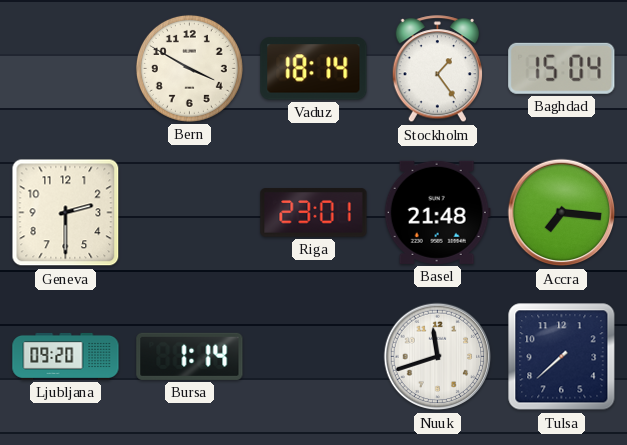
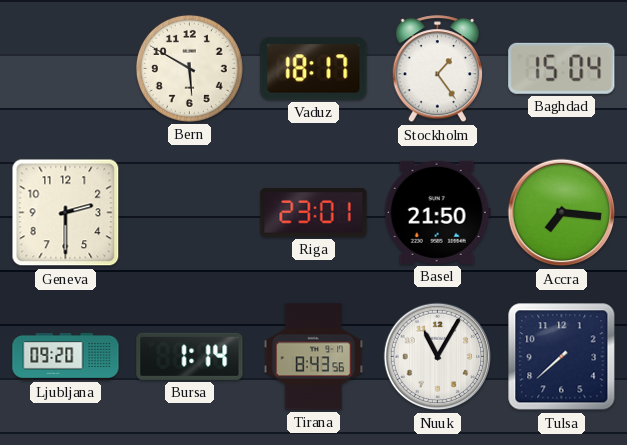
Bern: 3:50 -> 5:50 (189, 68)
Vaduz: 18:14 -> 18:17 (314, 69)
Basel: 21:48 -> 21:50 (437, 212)
Tirana: none -> 8:43 (314, 357)
Nuuk: 11:42 -> 11:05 (438, 357)
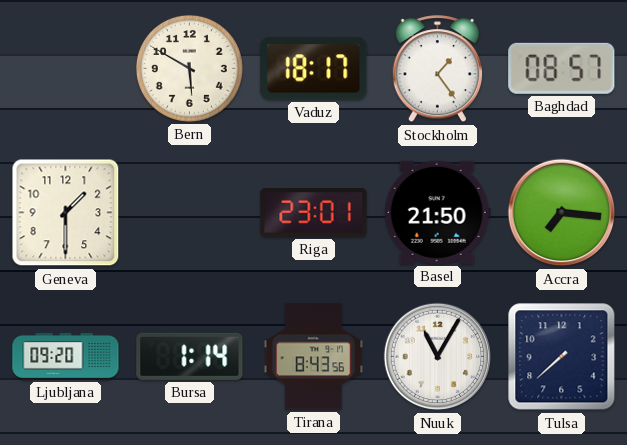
Baghdad: 15:04 -> 08:57 (562, 68)
Geneva: 2:30 -> 1:30 (66, 213)
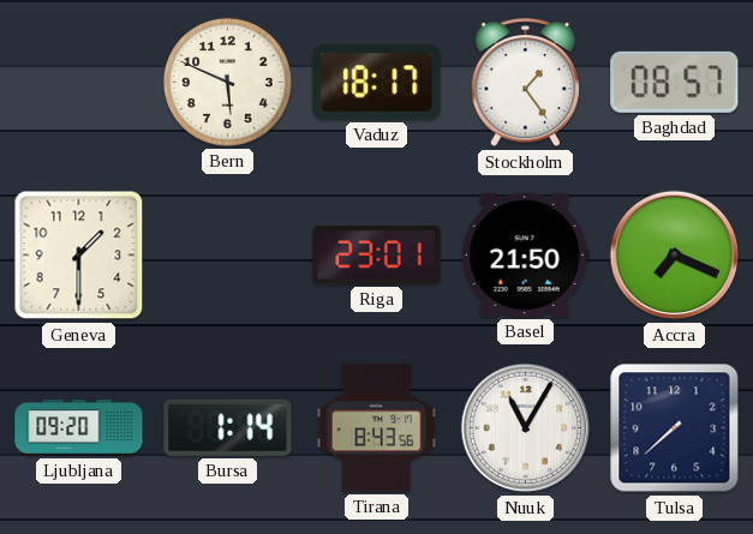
Bern: 5:50 -> 5:49 (227, 82)
Accra: 7:16 -> 7:19 (675, 256)
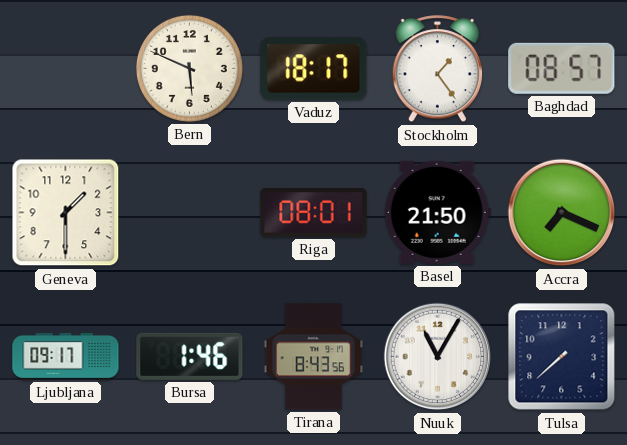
Riga: 23:01 -> 08:01 (314, 213)
Ljubljana: 09:20 -> 09:17 (66, 356)
Bursa: 1:14 -> 1:46 (190, 356)
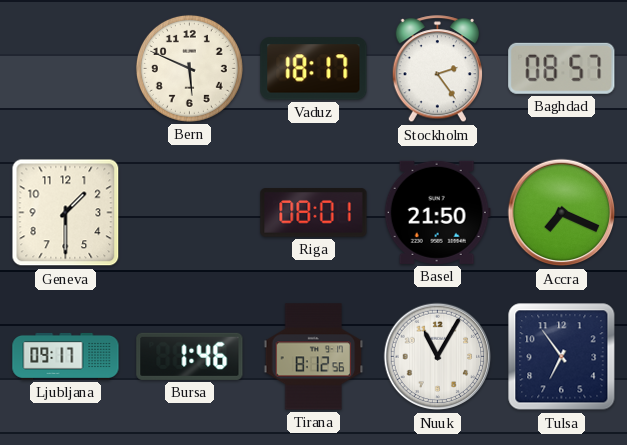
Stockholm: 1:24 -> 2:24 (437, 69)
Tirana: 8:43 -> 8:12 (314, 357)
Tulsa: 7:38 -> 6:54 (562, 357)
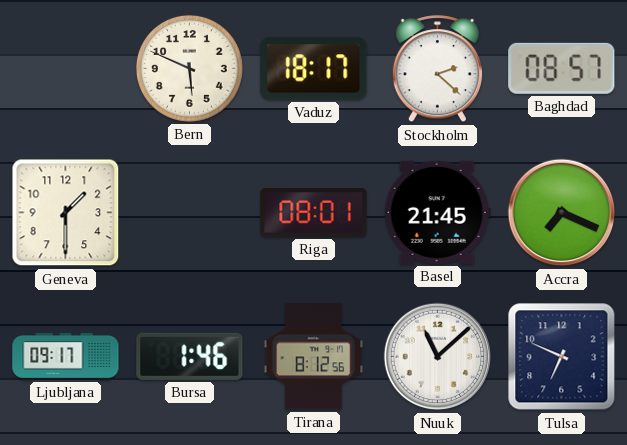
Stockholm: 2:24 -> 2:22 (437, 69)
Basel: 21:50 -> 21:45 (437, 212)
Nuuk: 11:05 -> 11:08 (438, 357)
Tulsa: 6:54 -> 6:49 (562, 357)
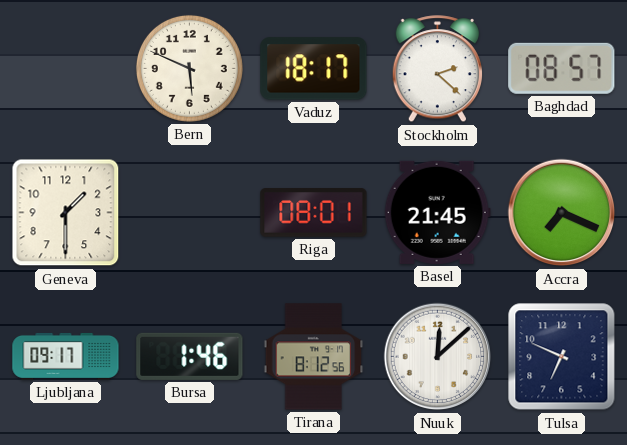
Nuuk: 11:08 -> 12:08 (438, 357)
